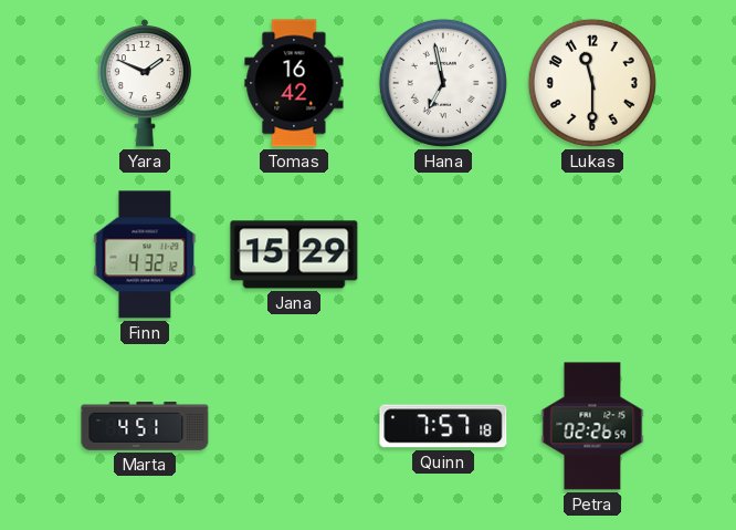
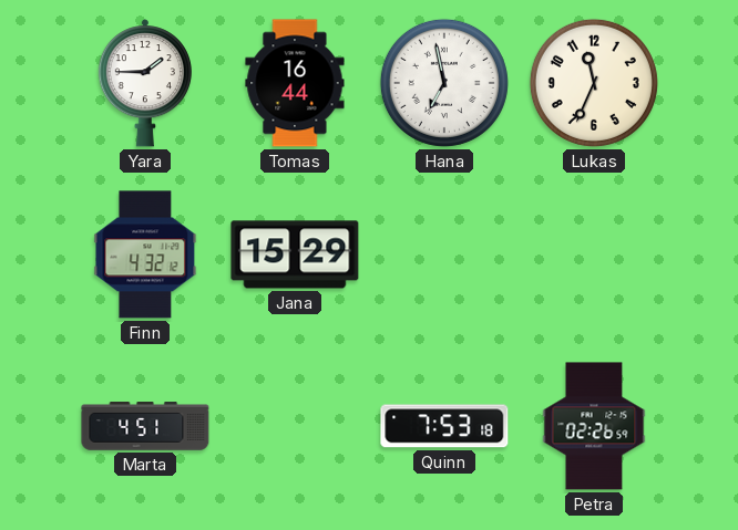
Yara: 1:49 -> 1:45 (144, 83)
Tomas: 16:42 -> 16:44 (295, 83)
Lukas: 11:30 -> 11:34 (594, 83)
Quinn: 7:57 -> 7:53 (444, 426)
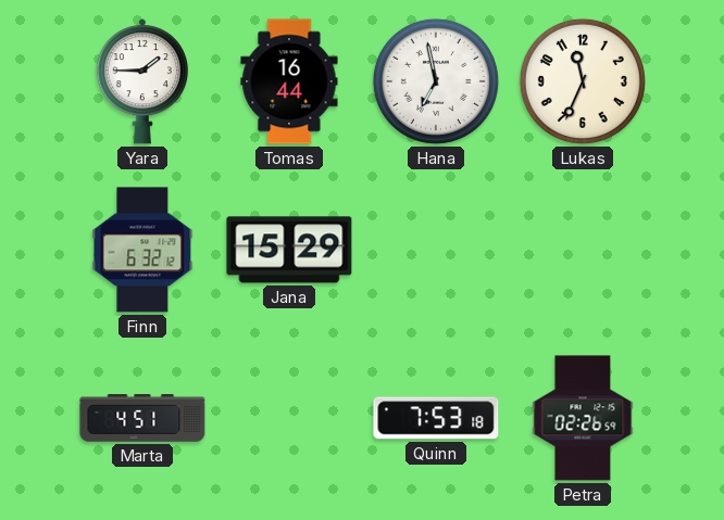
Finn: 4:32 -> 6:32 (142, 250)
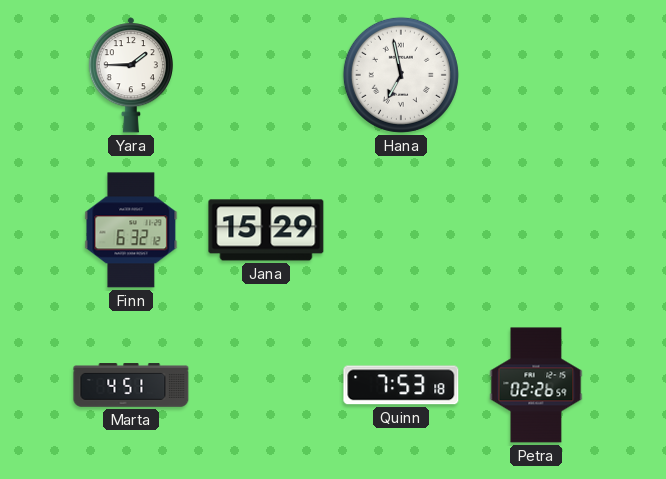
Tomas: 16:44 -> none (289, 81)
Lukas: 11:34 -> none (583, 81)
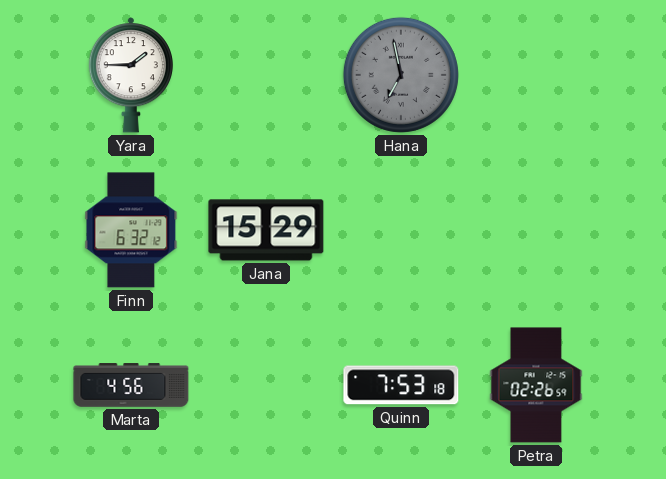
Hana dial: white -> grey (401, 75)
Marta: 4:51 -> 4:56 (131, 385)
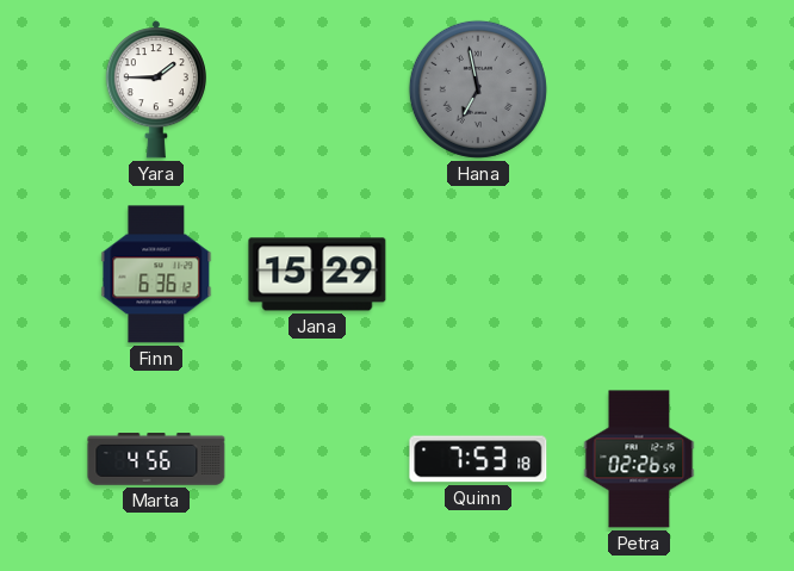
Finn: 6:32 -> 6:36 (156, 274)
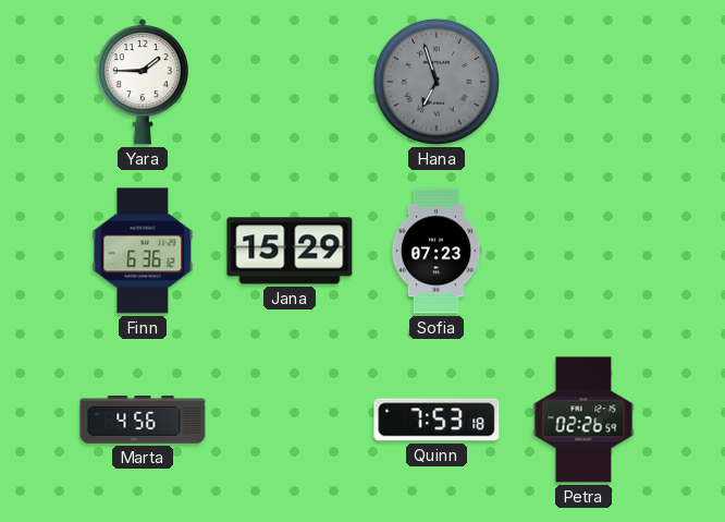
Hana: 6:58 -> 6:57 (437, 82)
Sofia: none -> 07:23 (437, 251)
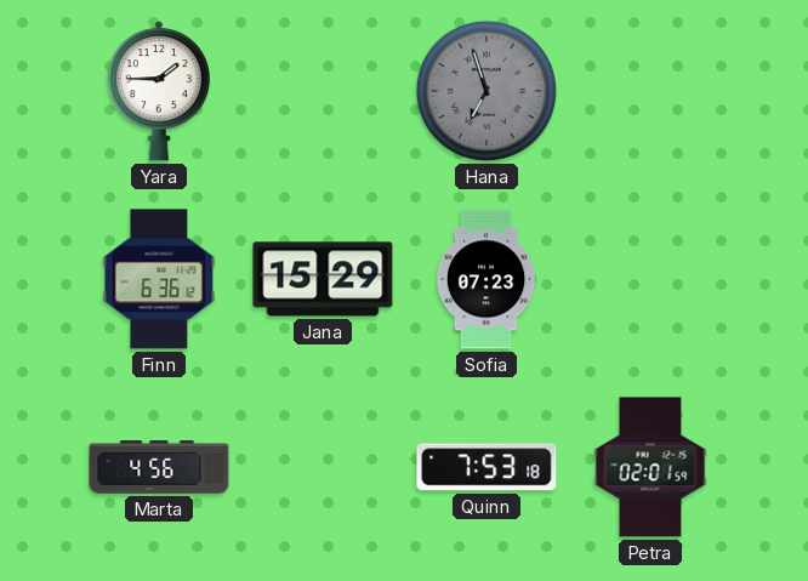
Petra: 02:26 -> 02:01 (650, 467)
